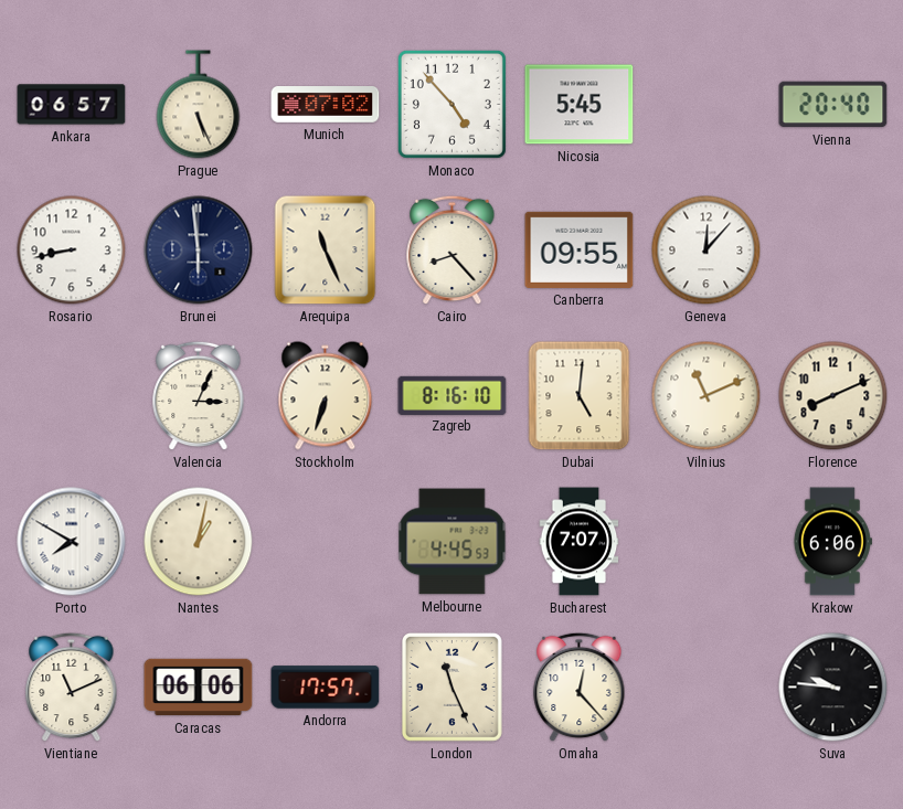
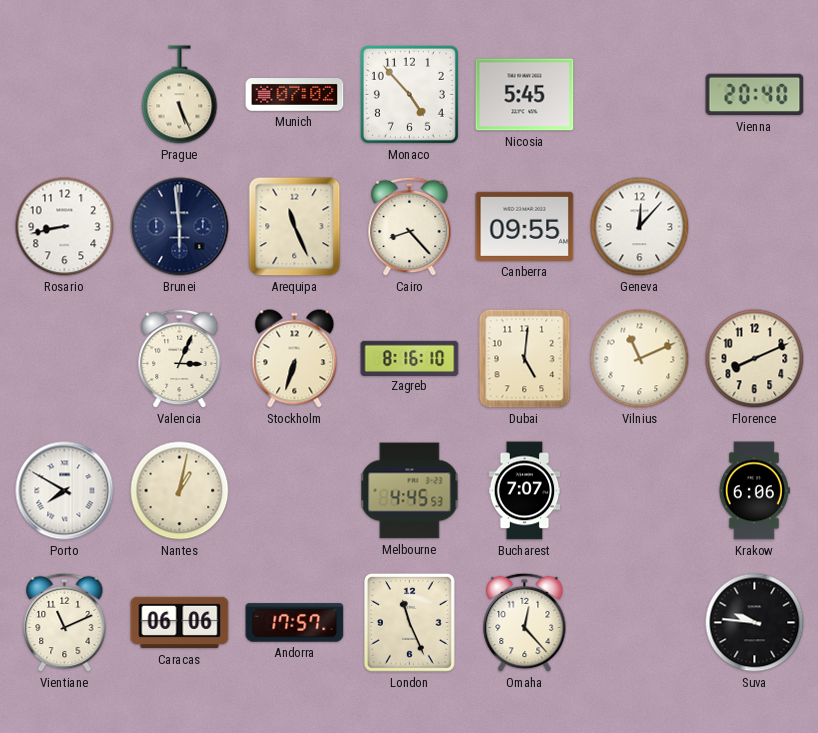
Ankara: 06:57 -> none (72, 105)
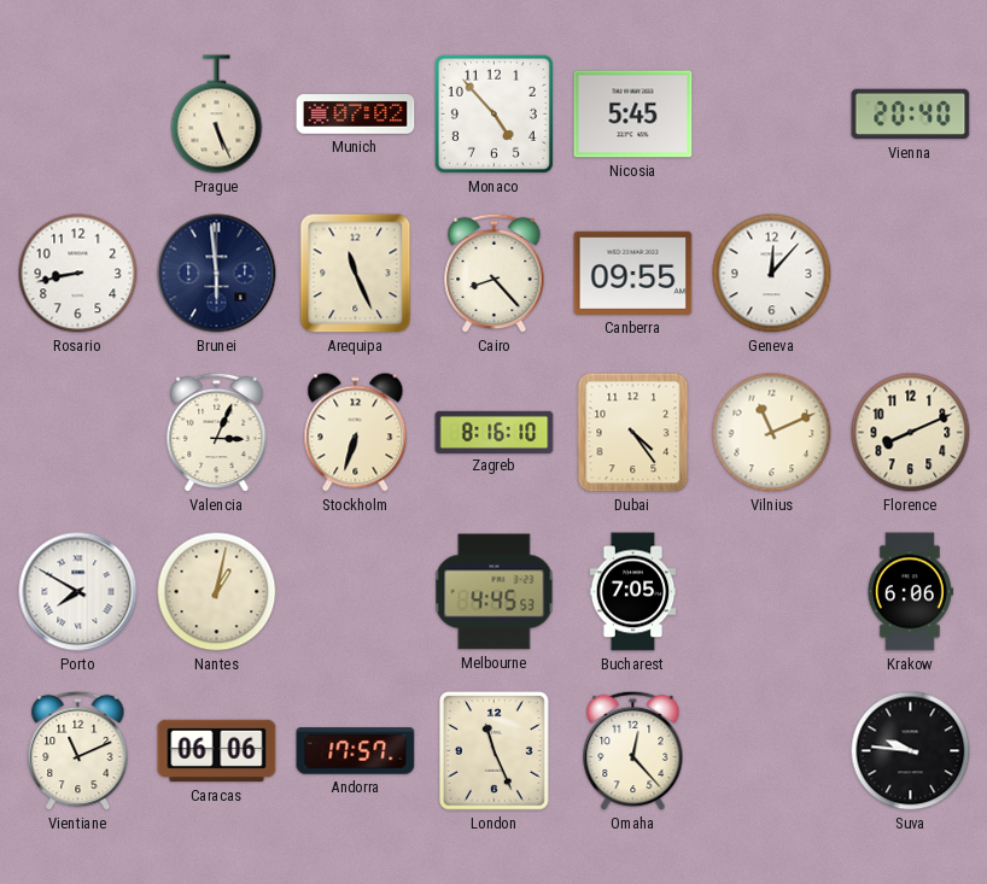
Dubai: 5:01 -> 4:24 (633, 433)
Bucharest: 7:07 -> 7:05 (633, 592)
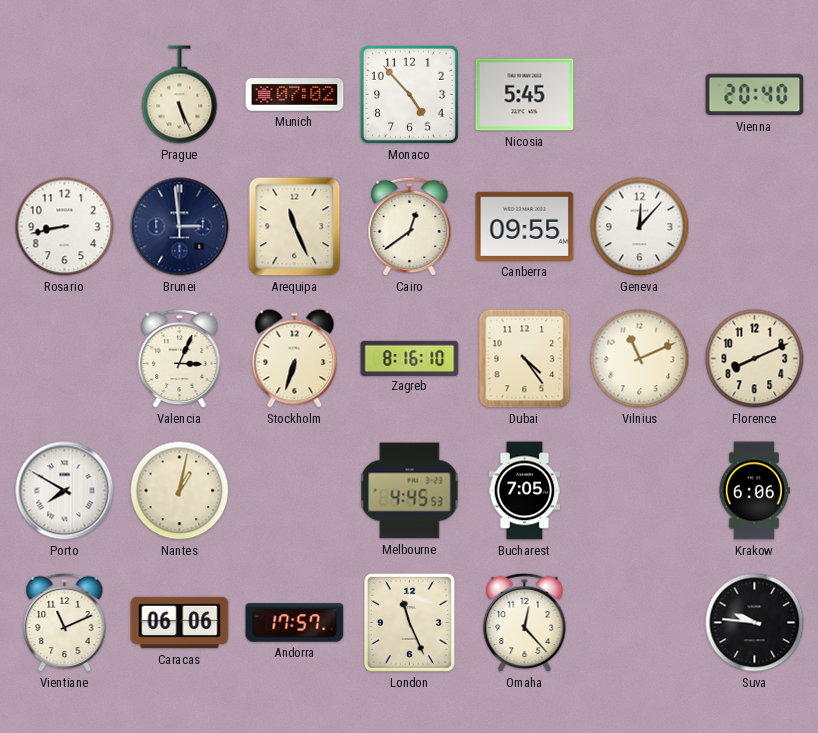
Brunei: 5:59 -> 2:59 (180, 227)
Cairo: 8:23 -> 12:39 (410, 227)
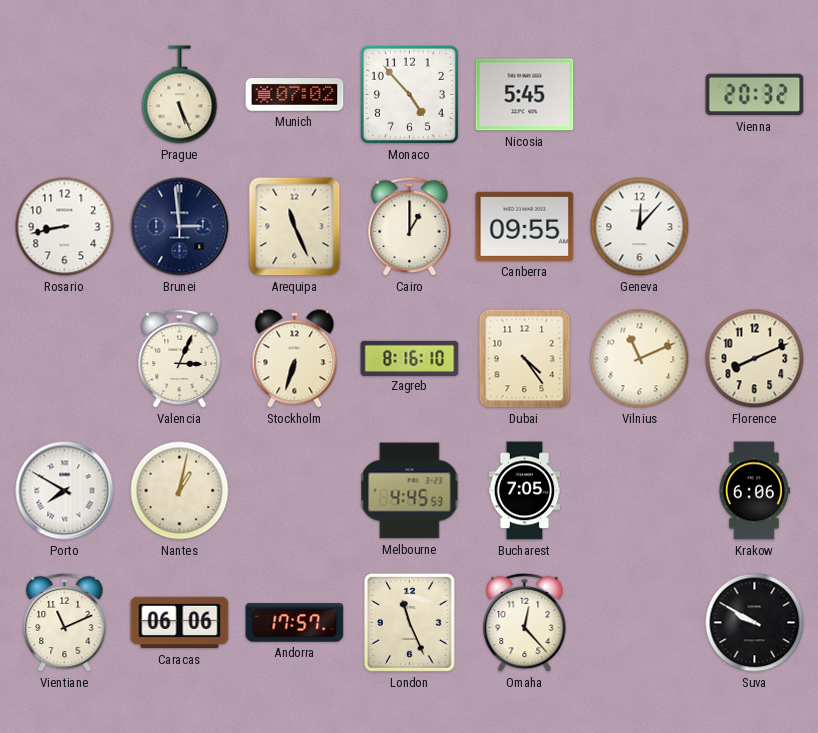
Vienna: 20:40 -> 20:32 (755, 95)
Cairo: 12:39 -> 1:00 (410, 227)
Suva: 9:46 -> 9:50 (755, 623)
